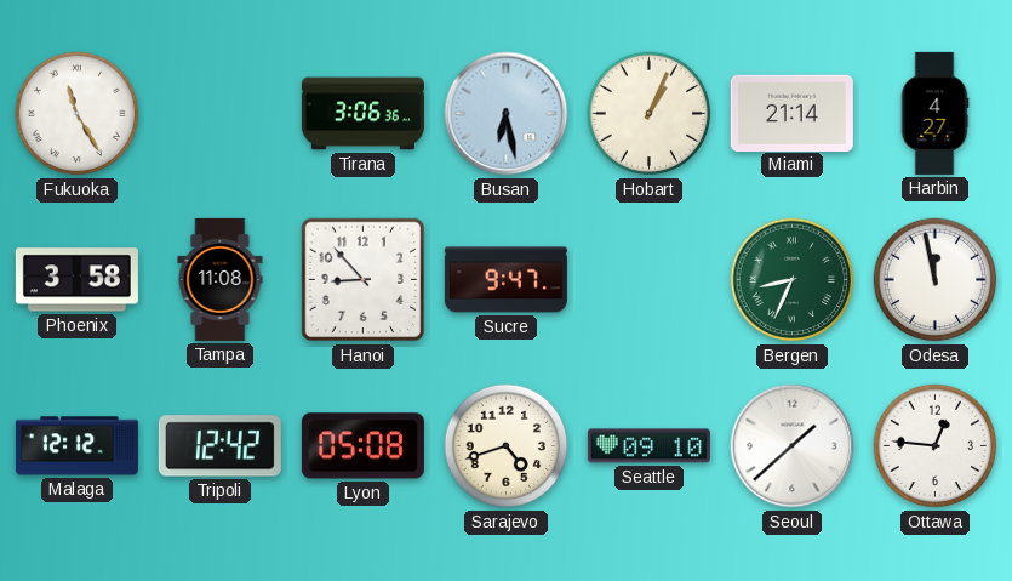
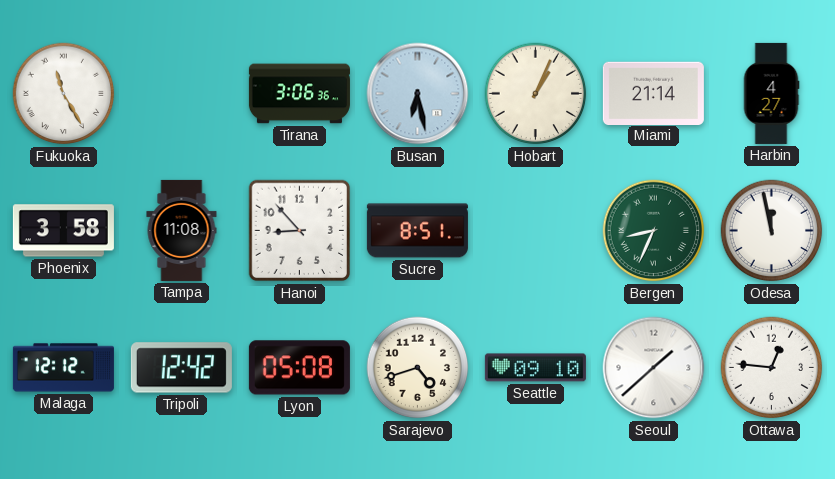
Sucre: 9:47 -> 8:51 (417, 231)
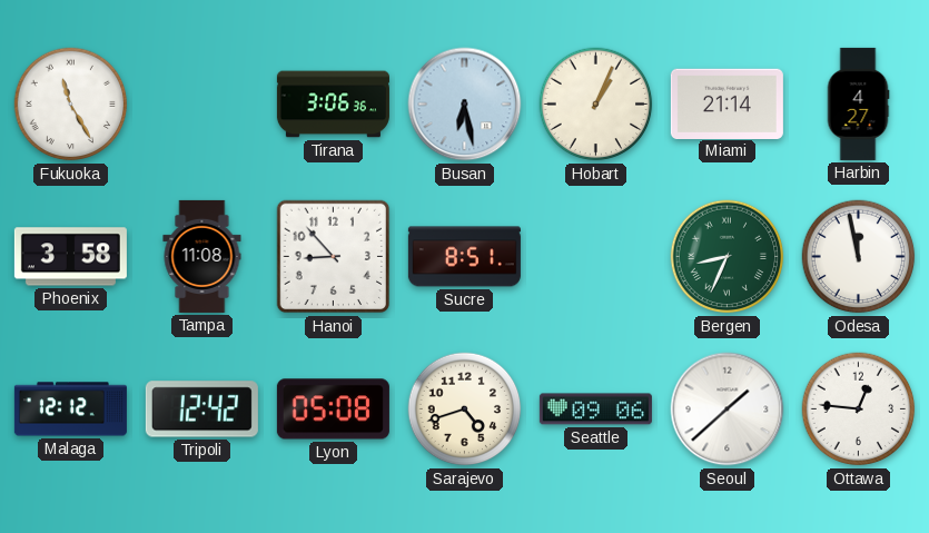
Seattle: 09:10 -> 09:06 (595, 409)
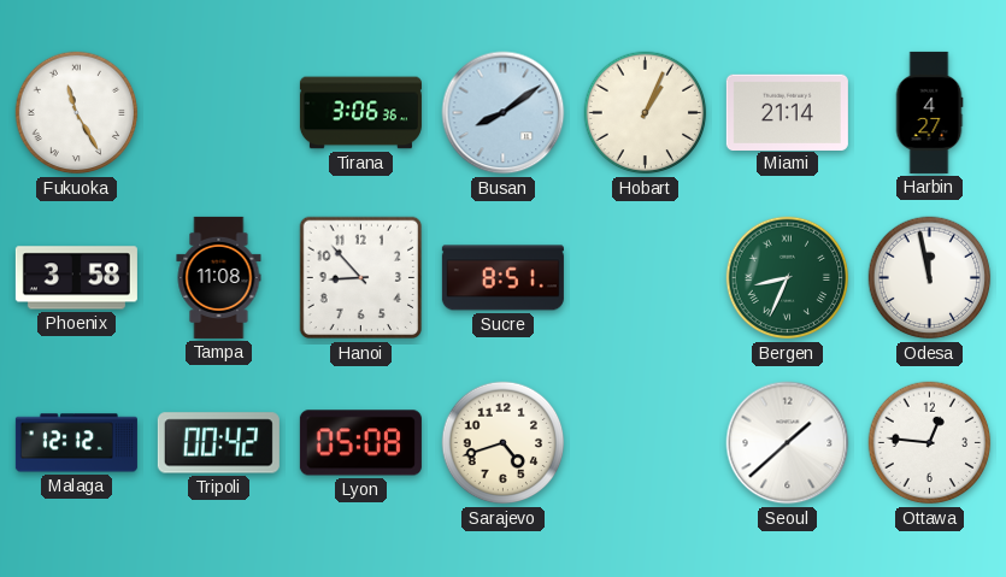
Busan: 6:28 -> 8:09 (504, 113)
Tripoli: 12:42 -> 00:42 (218, 443)
Seattle: 09:06 -> none (595, 409)
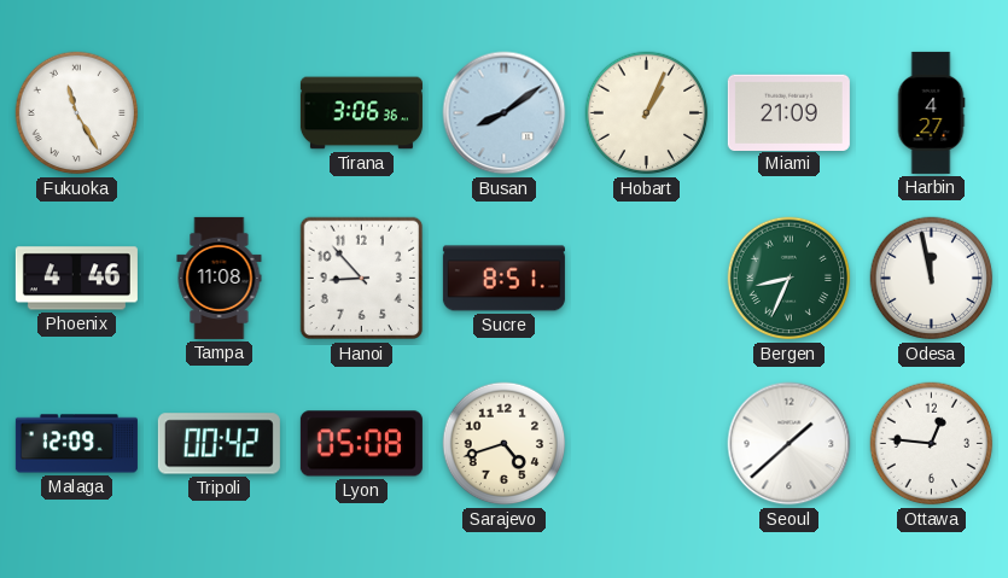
Miami: 21:14 -> 21:09 (788, 112)
Phoenix: 3:58 -> 4:46 (76, 279)
Malaga: 12:12 -> 12:09 (76, 444)
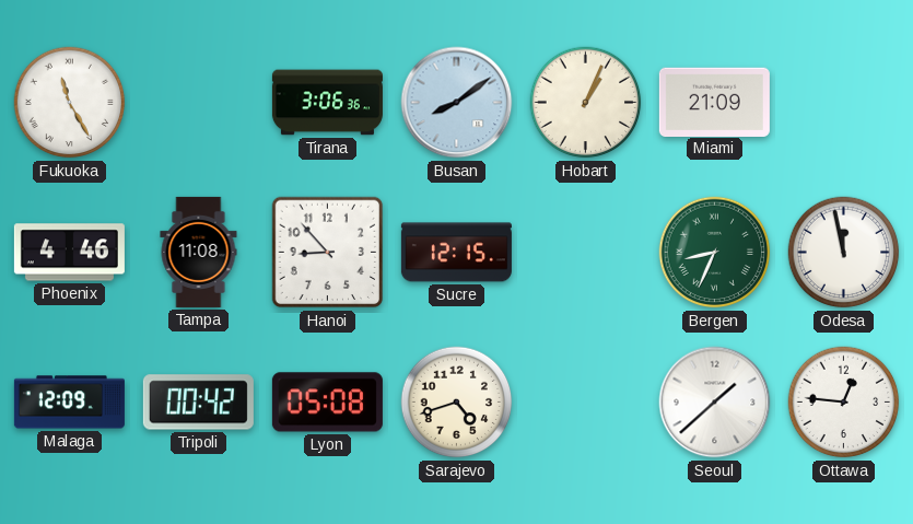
Harbin: 4:27 -> none (931, 112)
Sucre: 8:51 -> 12:15 (456, 253)
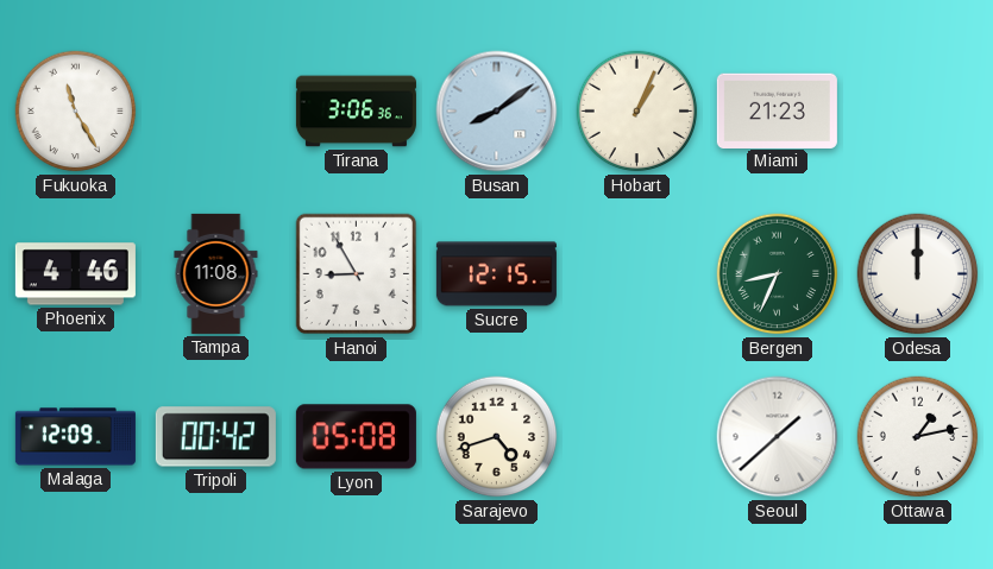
Miami: 21:09 -> 21:23 (777, 110)
Hanoi: 8:53 -> 8:55 (357, 274)
Odesa: 11:58 -> 12:00 (918, 274)
Ottawa: 12:46 -> 1:13 (918, 437)
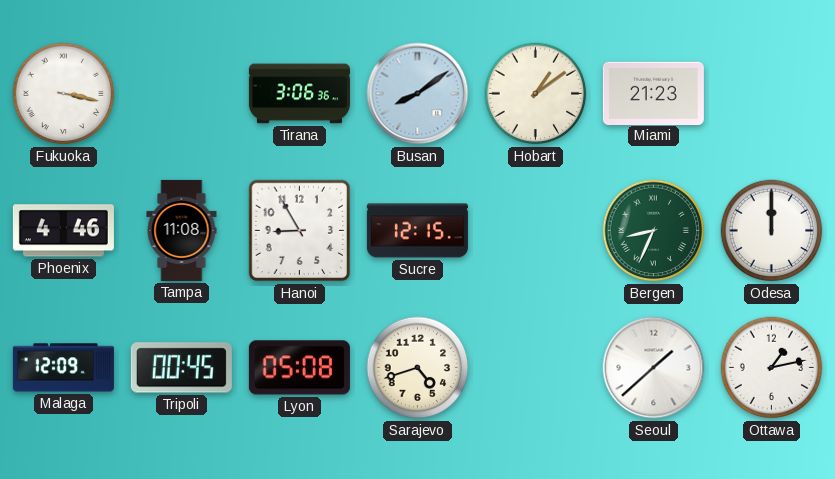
Fukuoka: 11:25 -> 3:17 (64, 94)
Hobart: 1:04 -> 1:09 (536, 94)
Tripoli: 00:42 -> 00:45 (181, 368)
